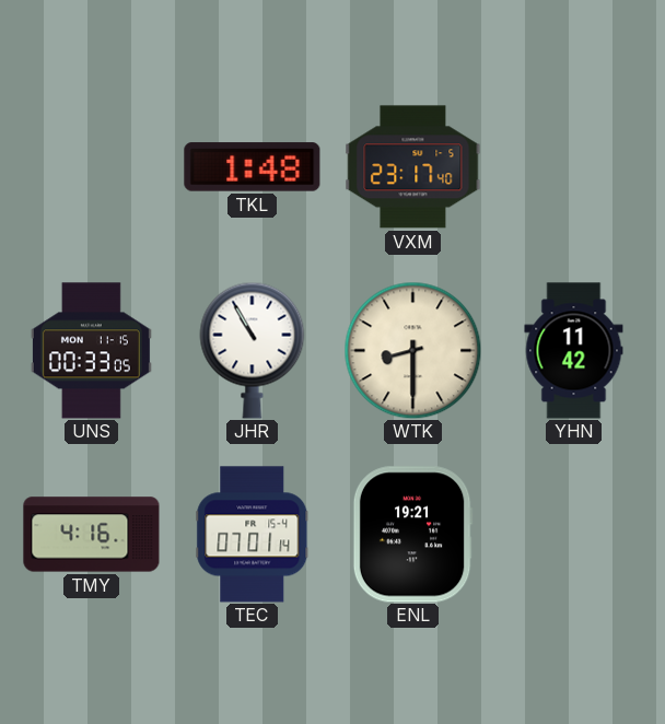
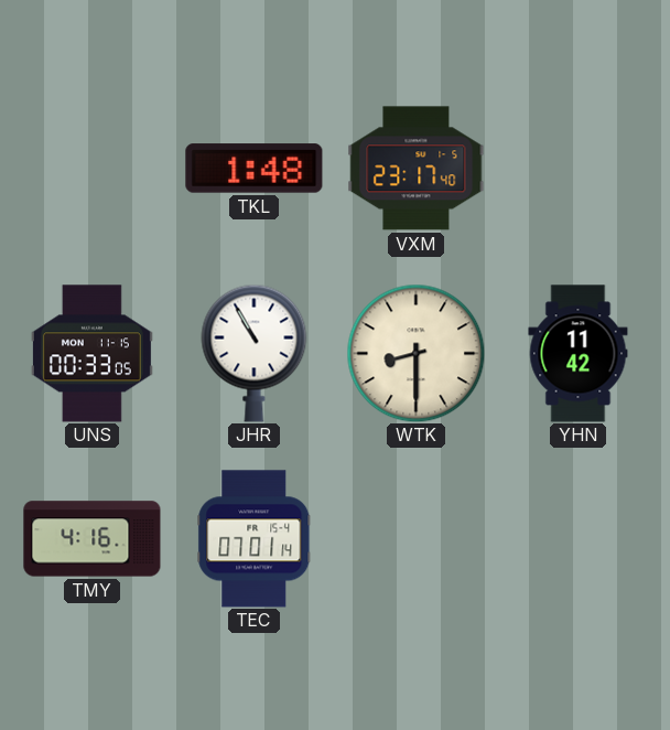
ENL: 19:21 -> none (412, 535)
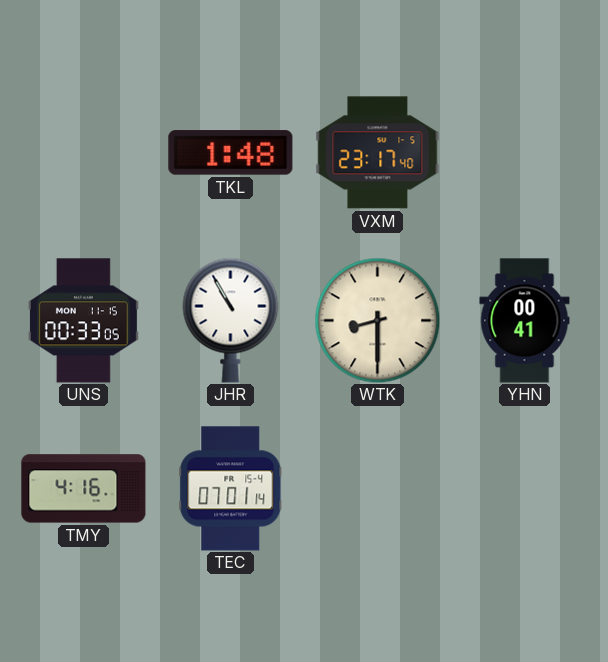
YHN: 11:42 -> 00:41 (525, 321)
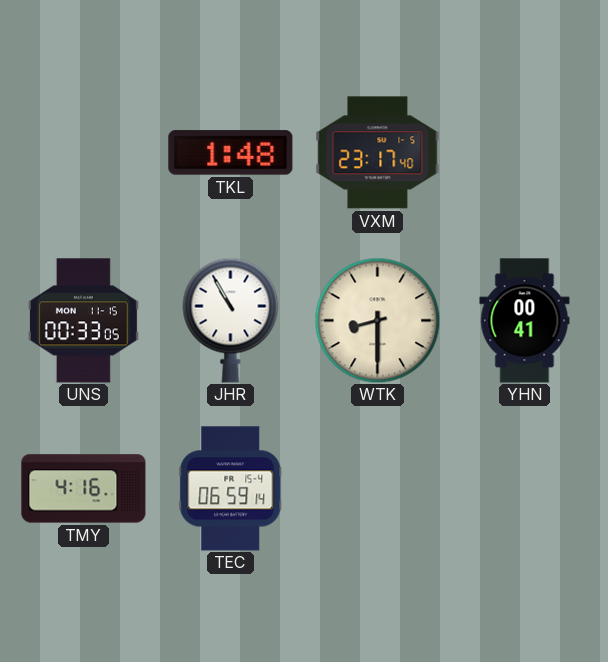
TEC: 07:01 -> 06:59 (231, 489)
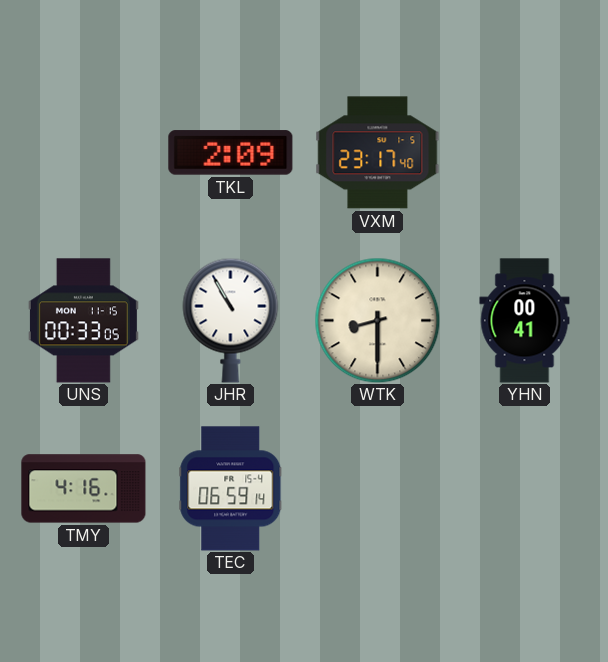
TKL: 1:48 -> 2:09 (231, 153)
